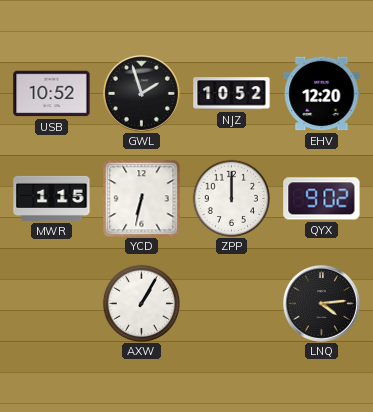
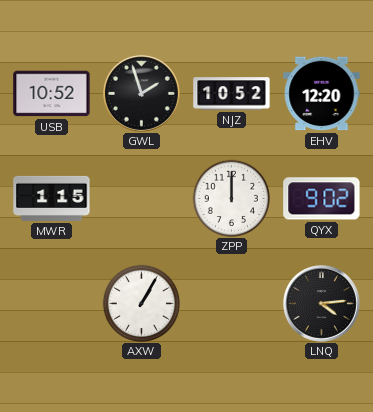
YCD: 6:32 -> none (141, 198)
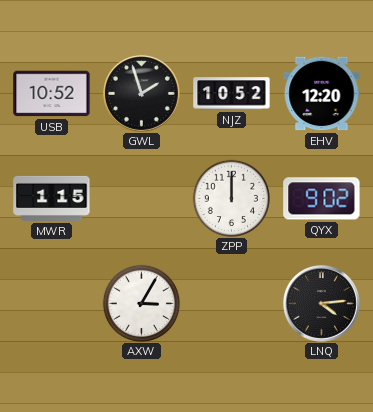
AXW: 1:05 -> 3:05 (141, 303)
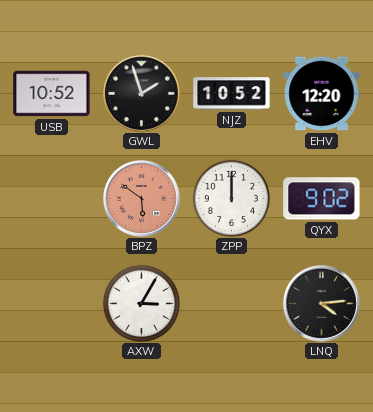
MWR: 1:15 -> none (52, 198)
BPZ: none -> 5:51 (141, 198)
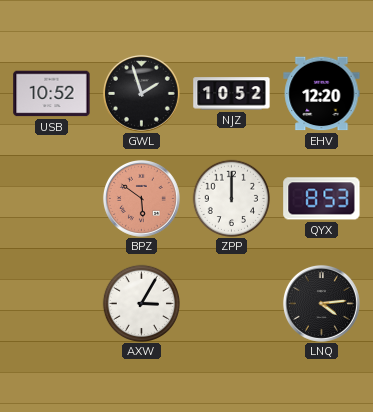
QYX: 9:02 -> 8:53 (322, 199)
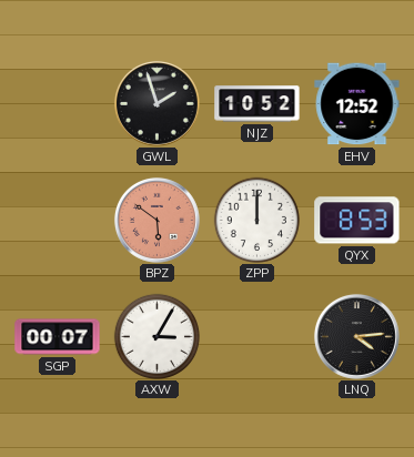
USB: 10:52 -> none (52, 94)
EHV: 12:20 -> 12:52 (357, 104)
SGP: none -> 00:07 (58, 337)
